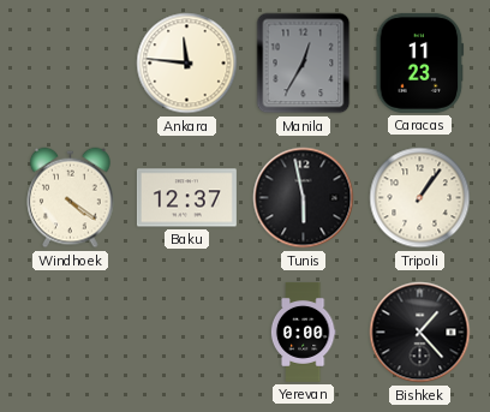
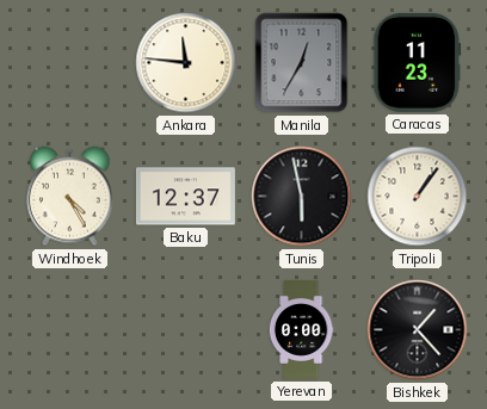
Windhoek: 4:21 -> 4:25 (70, 197)
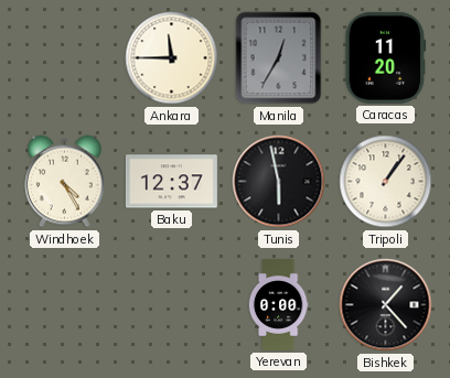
Ankara: 11:46 -> 11:45 (172, 58)
Caracas: 11:23 -> 11:20 (386, 57)
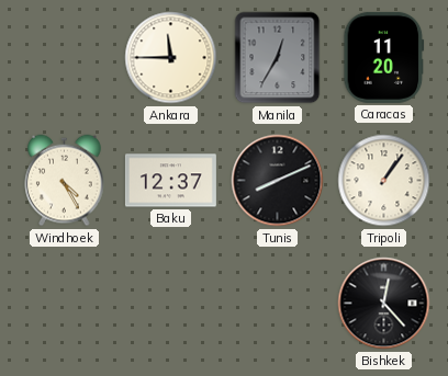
Tunis: 5:58 -> 8:11 (278, 181)
Yerevan: 0:00 -> none (278, 304)
Bishkek: 1:23 -> 12:23 (384, 304)
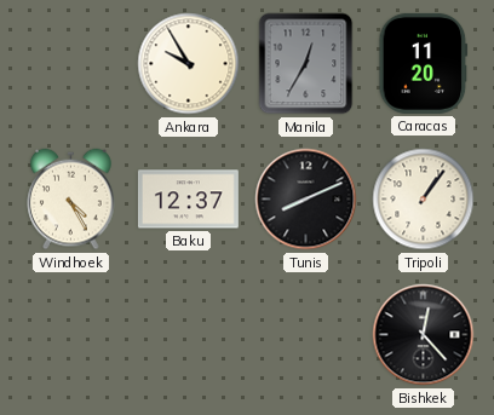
Ankara: 11:45 -> 9:55 (189, 64)
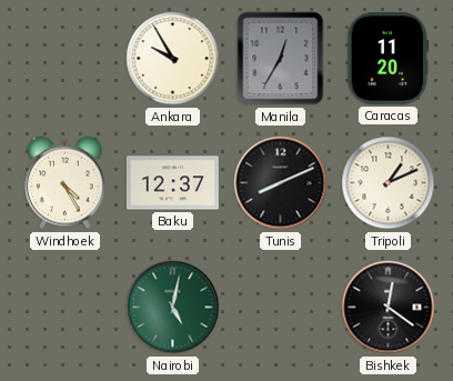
Tripoli: 1:06 -> 1:11 (389, 183)
Nairobi: none -> 5:02 (173, 308)
Bishkek: 12:23 -> 12:21 (389, 308)
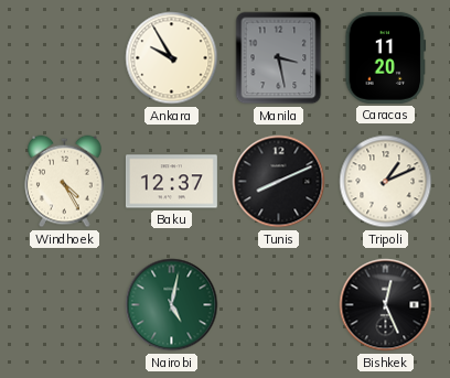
Manila: 12:35 -> 3:28 (279, 58)
Bishkek: 12:21 -> 12:26 (386, 305)
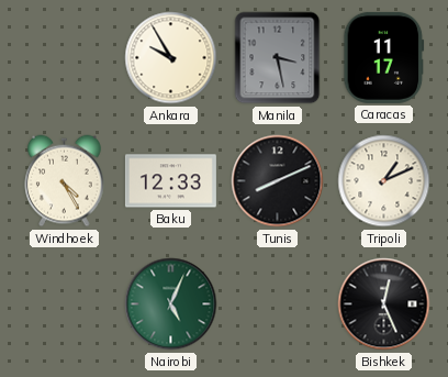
Caracas: 11:20 -> 11:17 (384, 57)
Baku: 12:37 -> 12:33 (170, 181)
Nairobi: 5:02 -> 5:04 (171, 304)
